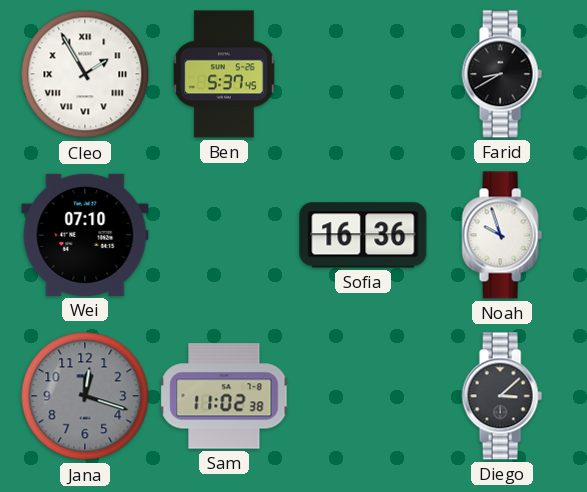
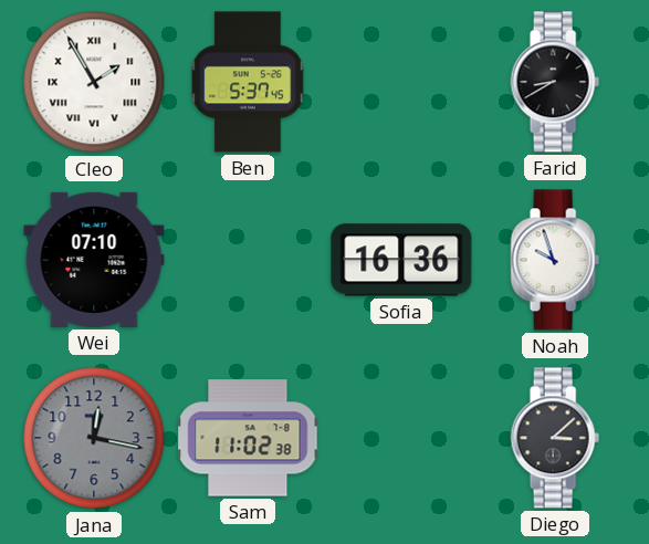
Jana: 12:18 -> 12:17 (94, 438)
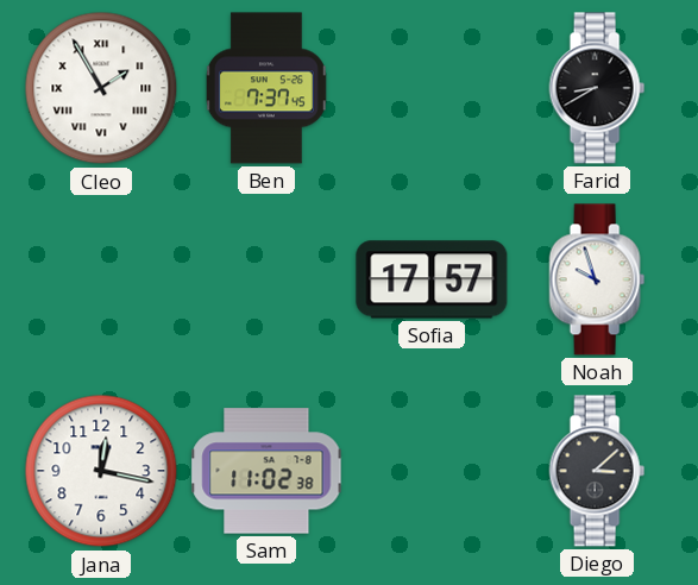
Ben: 5:37 -> 7:37 (266, 88)
Wei: 07:10 -> none (94, 260)
Sofia: 16:36 -> 17:57 (432, 279)
Jana dial: grey -> white (101, 471)
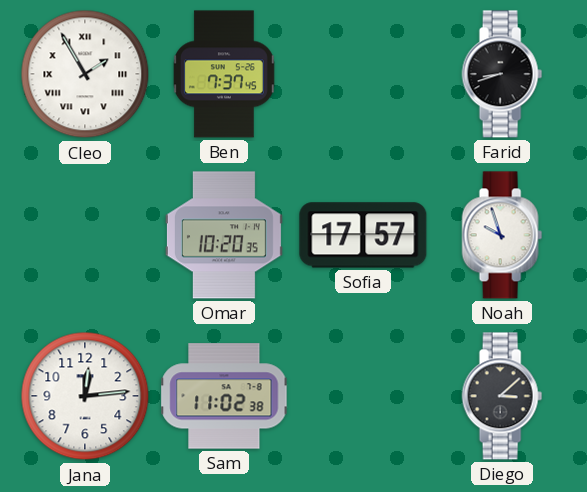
Farid: 8:40 -> 8:42 (502, 74)
Omar: none -> 10:20 (224, 235)
Jana: 12:17 -> 12:14 (85, 396)
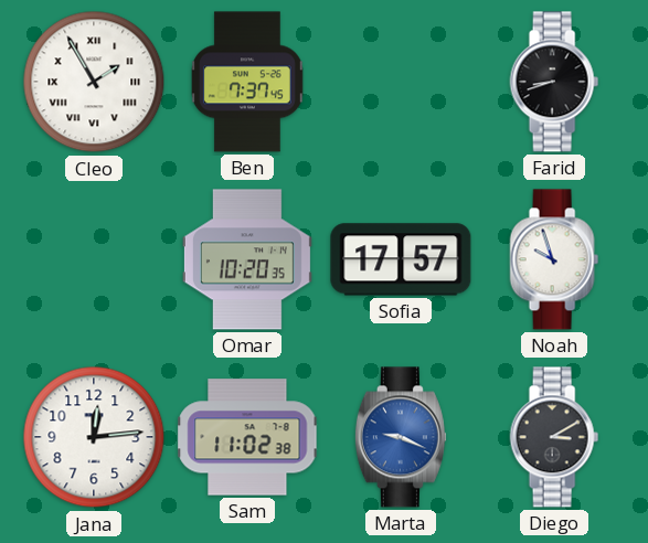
Marta: none -> 9:19 (401, 437)
Diego: 3:08 -> 3:10 (554, 437)
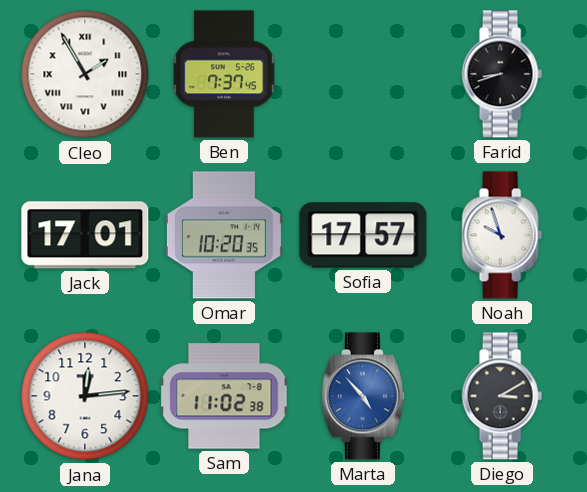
Jack: none -> 17:01 (85, 235)
Marta: 9:19 -> 4:53 (363, 396)
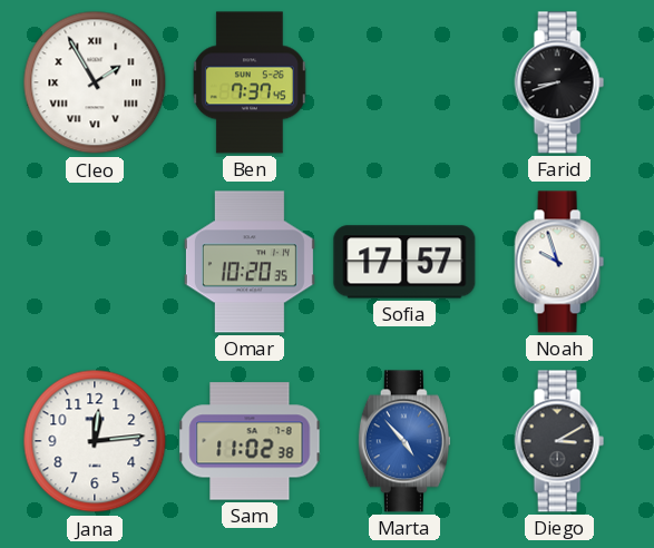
Jack: 17:01 -> none (85, 235)
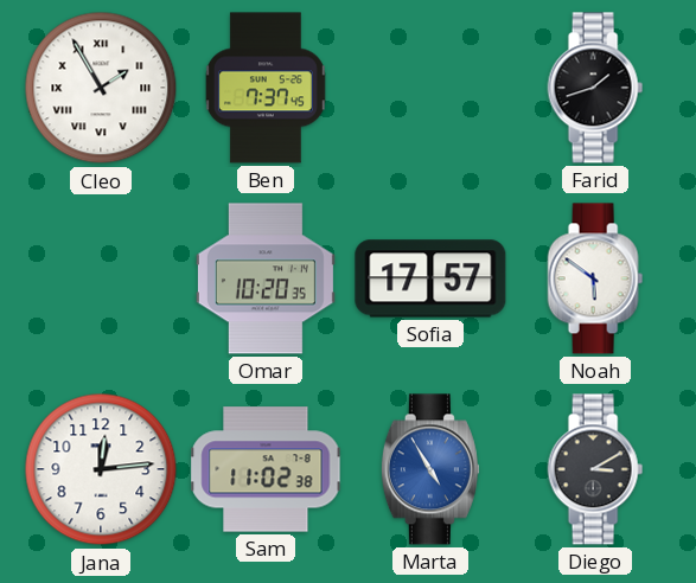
Farid: 8:42 -> 1:42 (595, 88)
Noah: 9:57 -> 5:51 (595, 278)
Marta: 4:53 -> 4:55 (430, 469)
